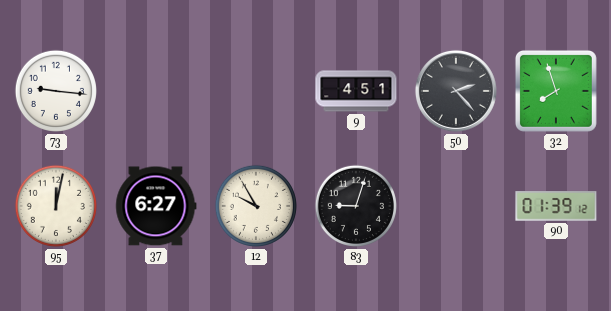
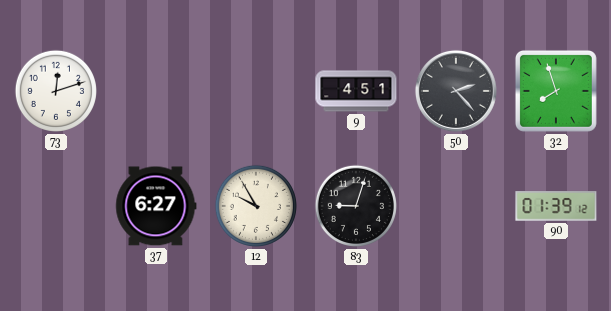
73: 9:16 -> 12:12 (56, 91)
95: 12:02 -> none (56, 206)
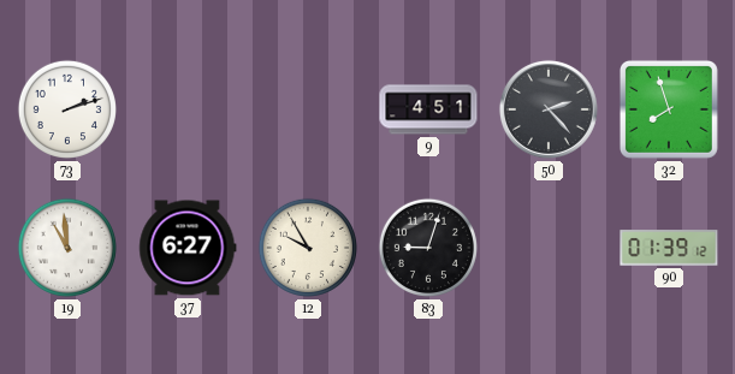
73: 12:12 -> 2:12 (67, 109)
19: none -> 10:59 (67, 248)
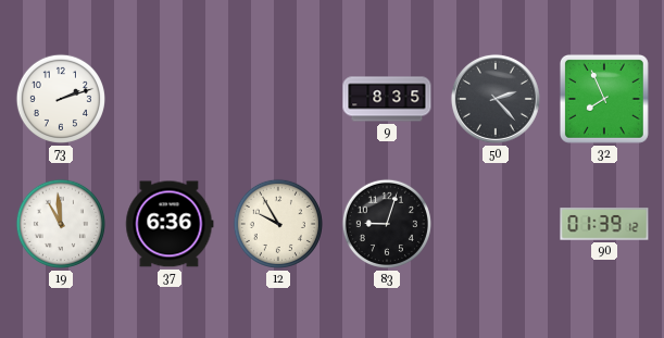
9: 4:51 -> 8:35 (387, 99)
32: 7:57 -> 7:56 (604, 99)
37: 6:27 -> 6:36 (170, 224)
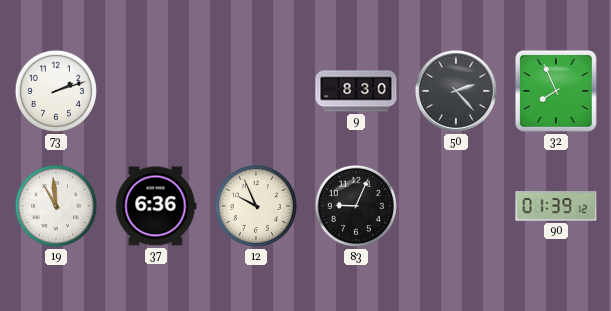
9: 8:35 -> 8:30 (356, 91)
12: 9:55 -> 9:56 (256, 206)
83: 9:03 -> 9:04 (356, 206)
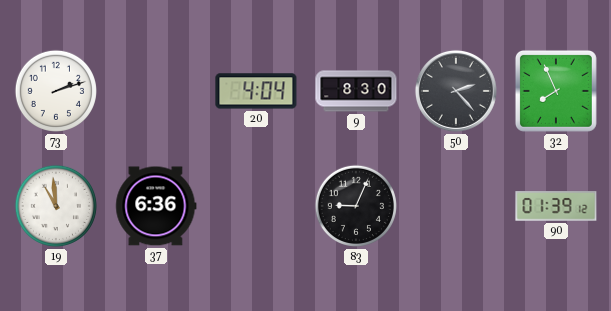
20: none -> 4:04 (256, 91)
12: 9:56 -> none (256, 206)
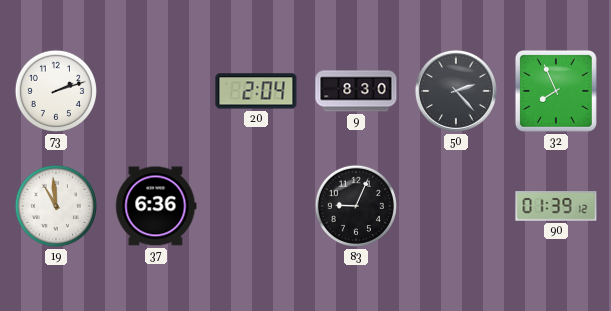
20: 4:04 -> 2:04 (256, 91)
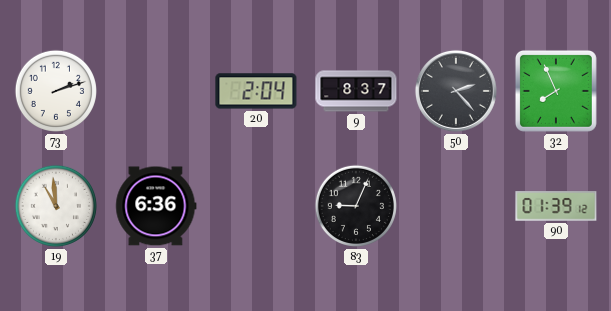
9: 8:30 -> 8:37 (356, 91)
